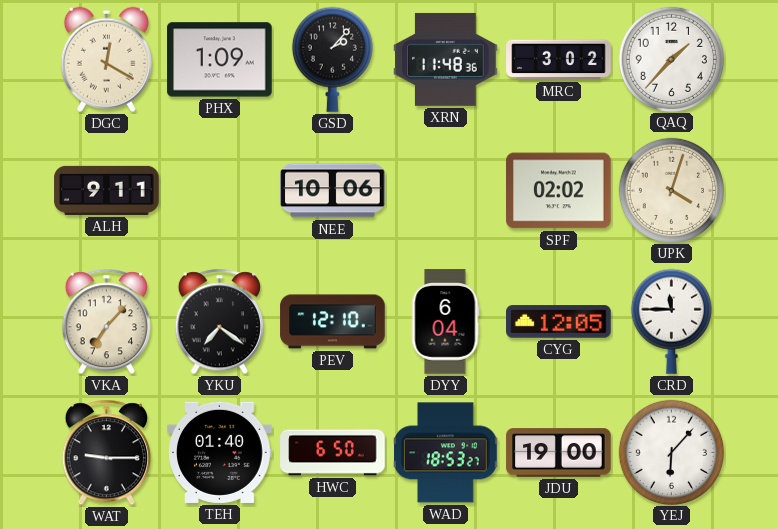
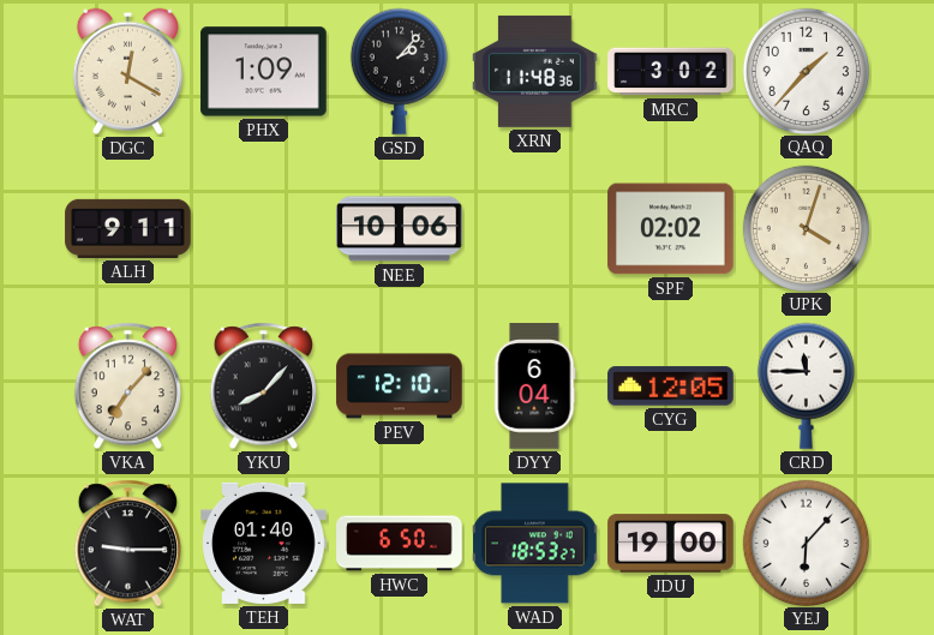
YKU: 7:21 -> 8:07 (263, 387)
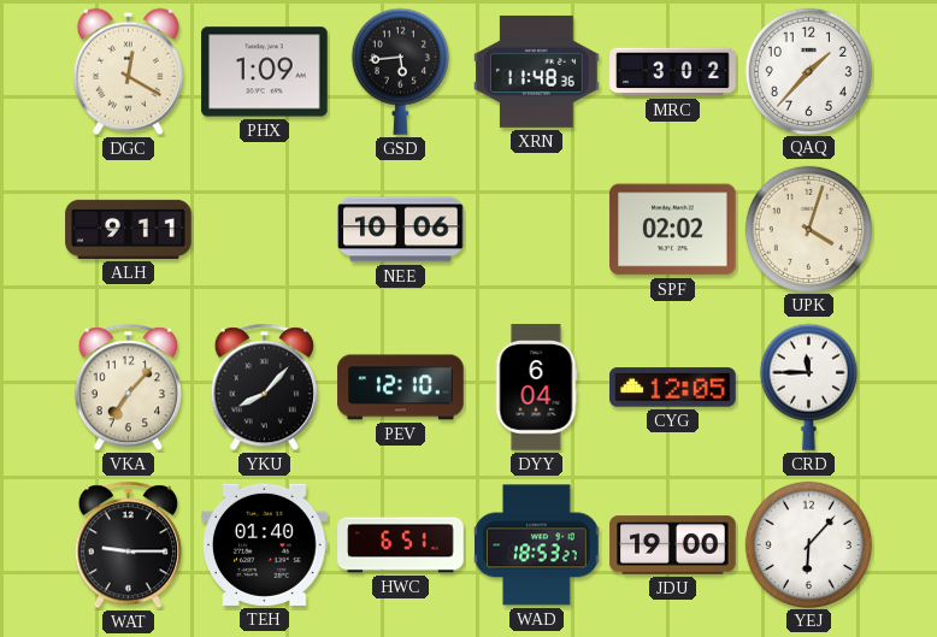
GSD: 2:07 -> 5:44 (400, 71)
HWC: 6:50 -> 6:51 (401, 545)
